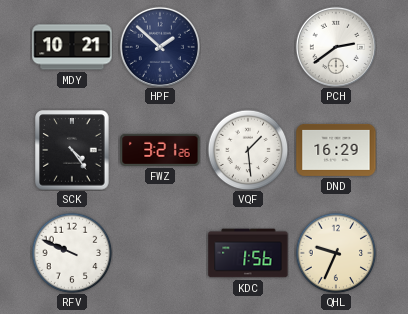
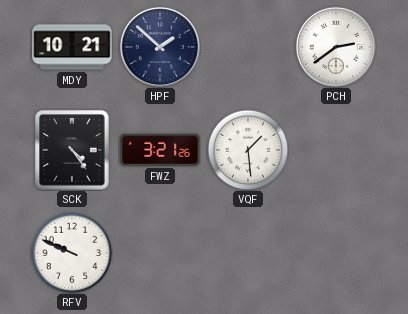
DND: 16:29 -> none (336, 150)
KDC: 1:56 -> none (248, 253)
QHL: 9:34 -> none (336, 253)
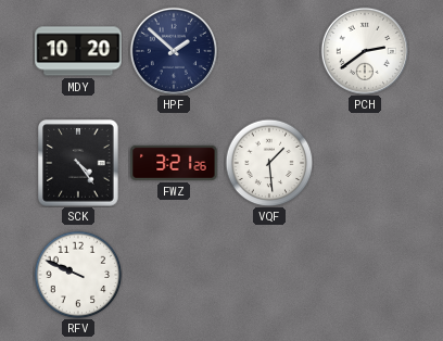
MDY: 10:21 -> 10:20 (78, 51)
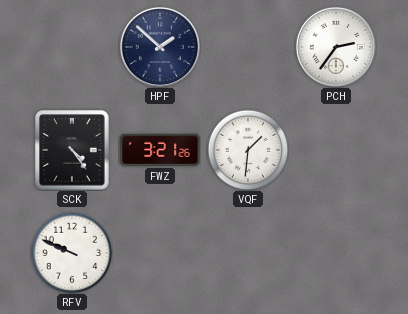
MDY: 10:20 -> none (78, 51)
PCH: 2:39 -> 2:36 (336, 47)
VQF: 1:29 -> 1:31 (248, 150)
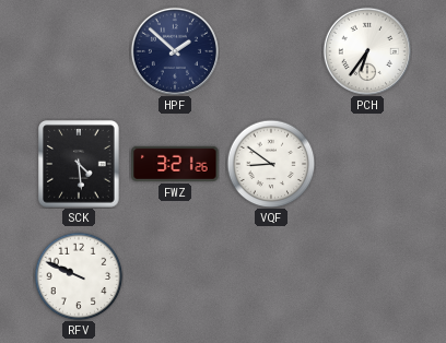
PCH: 2:36 -> 6:36 (367, 51)
SCK: 4:24 -> 4:29 (79, 164)
VQF: 1:31 -> 8:51 (271, 164)
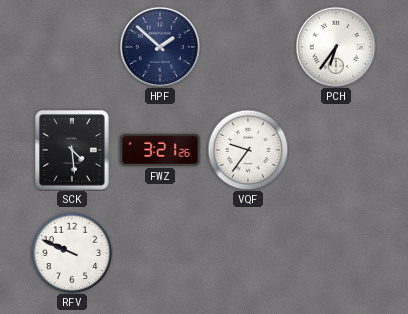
VQF: 8:51 -> 9:36 (248, 150)
